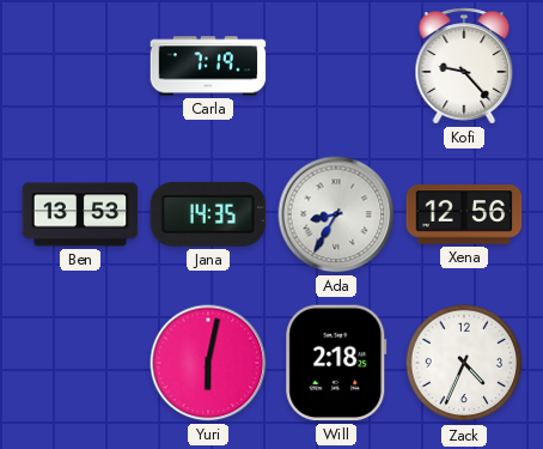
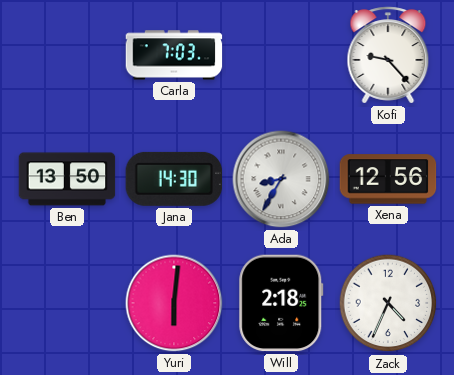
Carla: 7:19 -> 7:03 (174, 55)
Ben: 13:53 -> 13:50 (67, 179)
Jana: 14:35 -> 14:30 (174, 179)
Yuri: 6:02 -> 6:01 (174, 303)
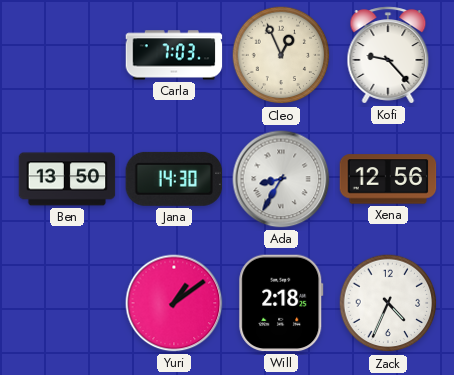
Cleo: none -> 12:56 (281, 55)
Yuri: 6:01 -> 1:09 (174, 303)
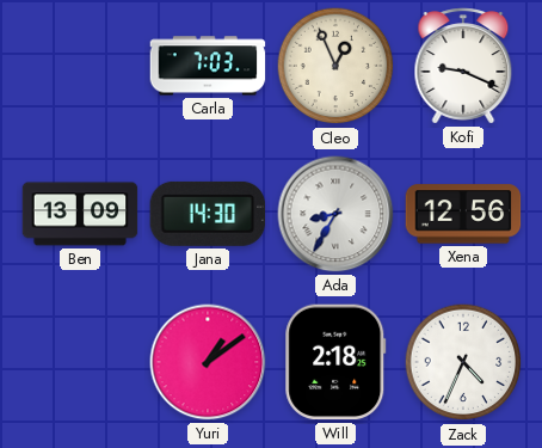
Kofi: 9:23 -> 9:19 (463, 66)
Ben: 13:50 -> 13:09 (80, 214)
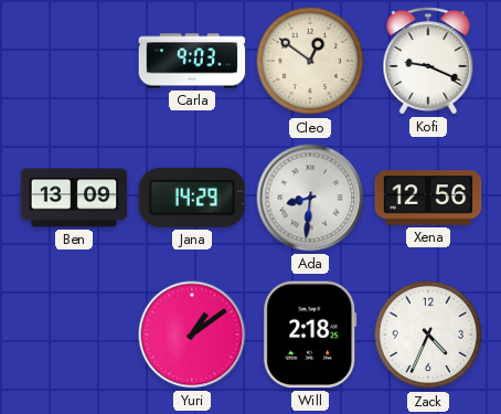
Carla: 7:03 -> 9:03 (192, 61)
Cleo: 12:56 -> 12:51 (310, 61)
Jana: 14:30 -> 14:29 (192, 198)
Ada: 8:35 -> 8:31 (310, 198)
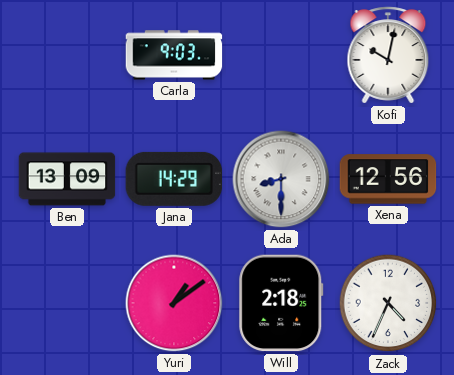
Cleo: 12:51 -> none (310, 61)
Kofi: 9:19 -> 10:02 (388, 55)
Ada: 8:31 -> 8:30 (281, 179)
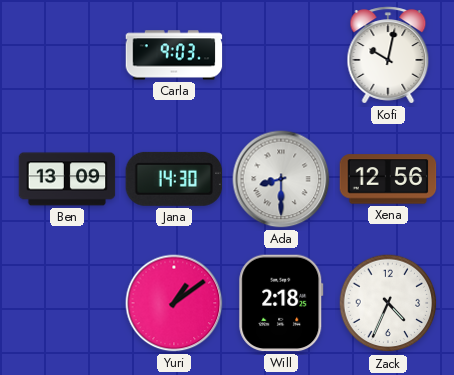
Jana: 14:29 -> 14:30 (174, 179)
